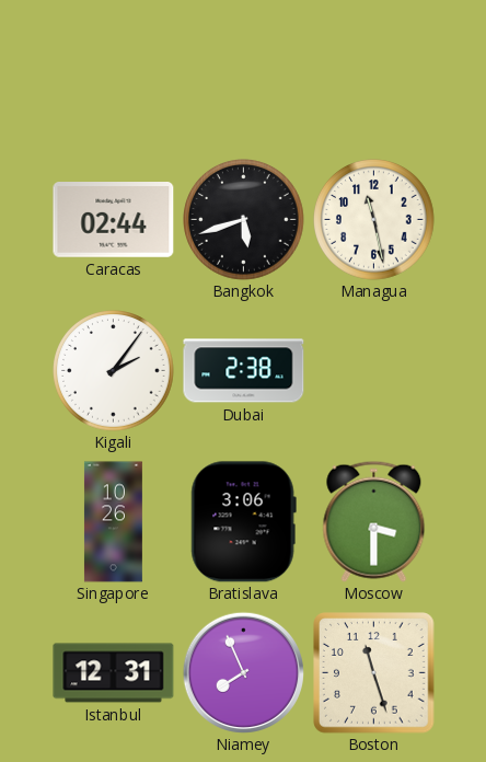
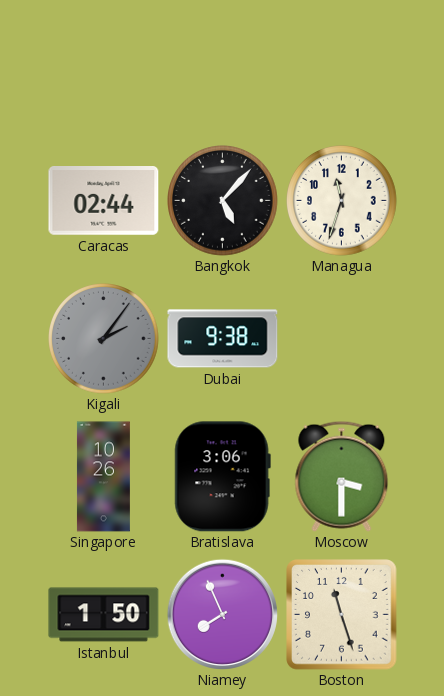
Bangkok: 5:42 -> 5:07 (223, 201)
Managua: 11:28 -> 11:33 (342, 201)
Kigali dial: white -> grey (104, 339)
Dubai: 2:38 -> 9:38 (223, 339)
Istanbul: 12:31 -> 1:50 (104, 615)
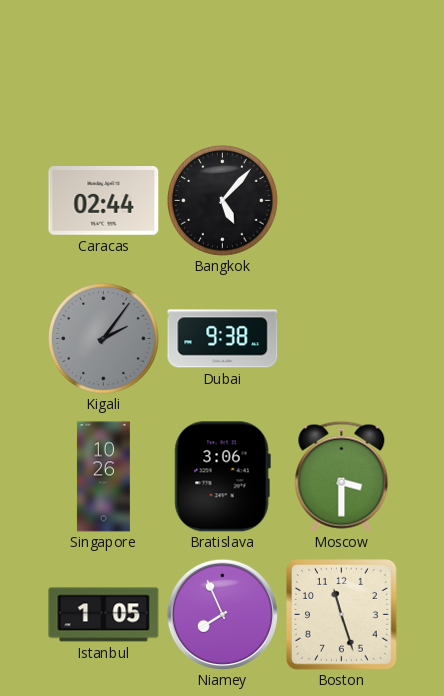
Managua: 11:33 -> none (342, 201)
Istanbul: 1:50 -> 1:05 (104, 615)
